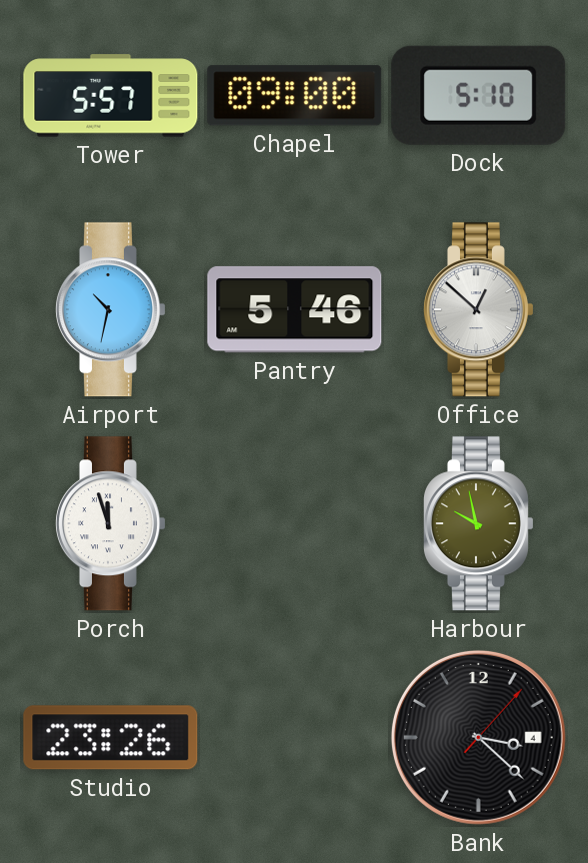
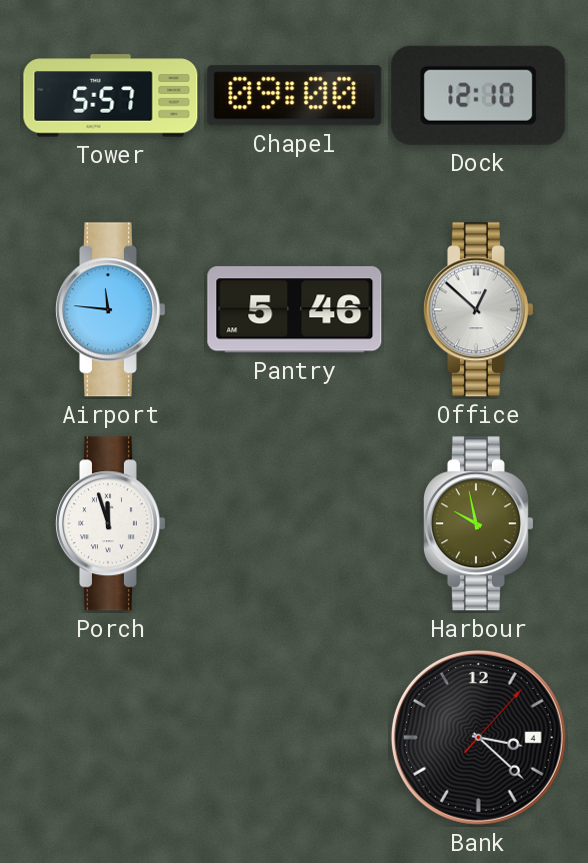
Dock: 5:10 -> 12:10 (479, 95)
Airport: 10:32 -> 11:46 (110, 310)
Studio: 23:26 -> none (111, 738)
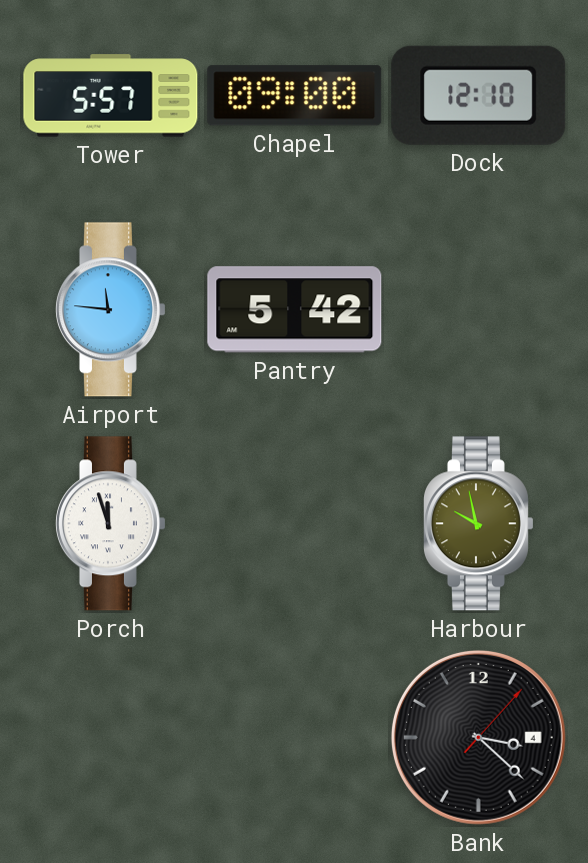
Pantry: 5:46 -> 5:42 (295, 310)
Office: 12:52 -> none (478, 310)
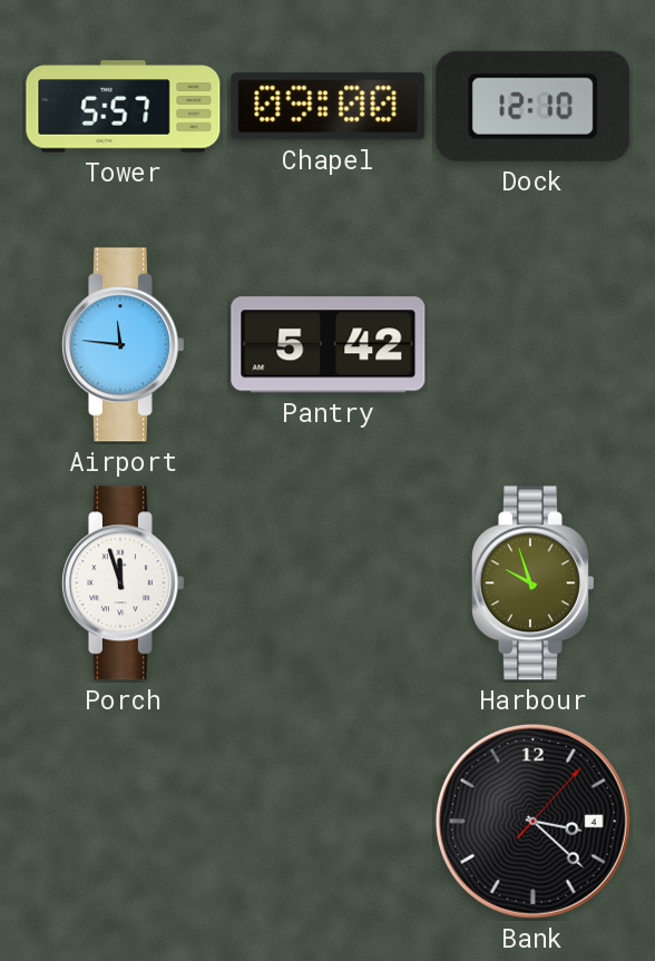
Harbour: 9:58 -> 9:57 (532, 584)
